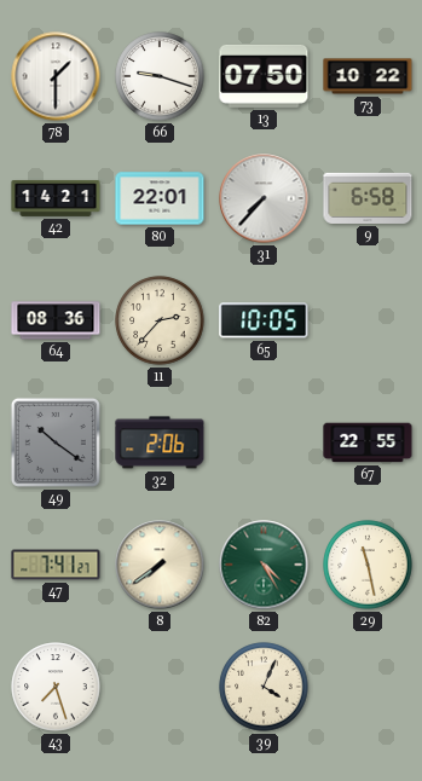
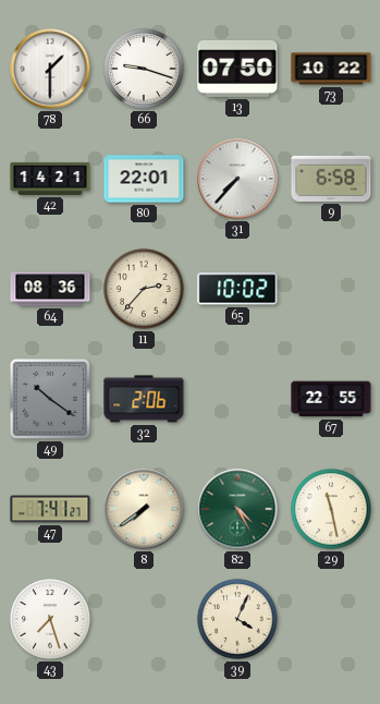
65: 10:05 -> 10:02 (237, 289)
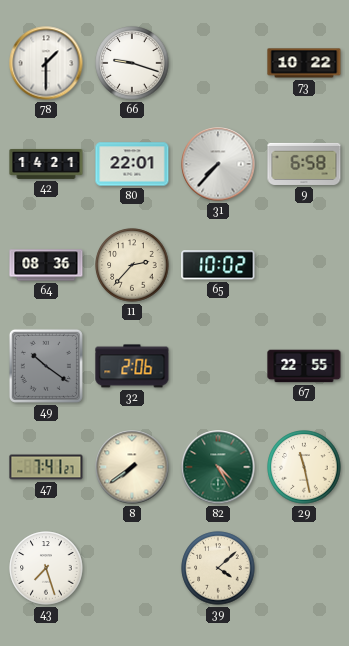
13: 07:50 -> none (237, 69)
39: 4:04 -> 4:08 (218, 568)
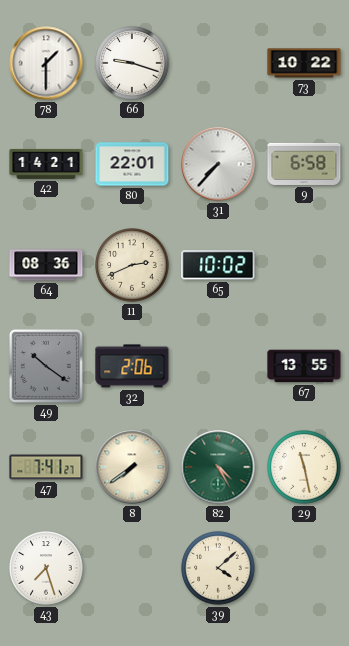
11: 2:37 -> 2:41 (132, 265)
67: 22:55 -> 13:55 (304, 366)
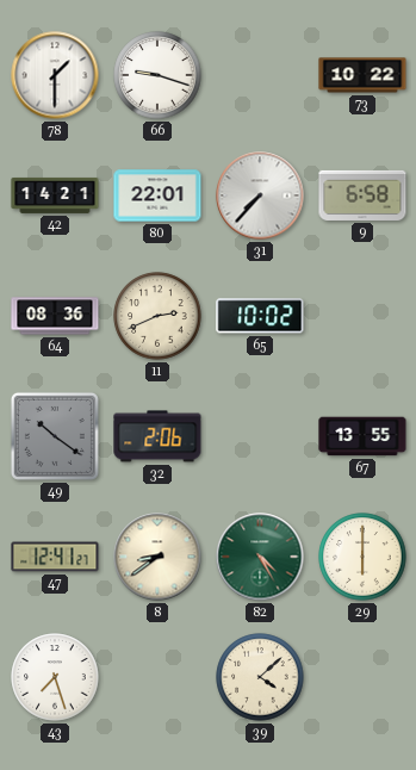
47: 7:41 -> 12:41 (55, 557)
8: 7:39 -> 8:39 (157, 557)
29: 11:28 -> 6:00 (362, 557)
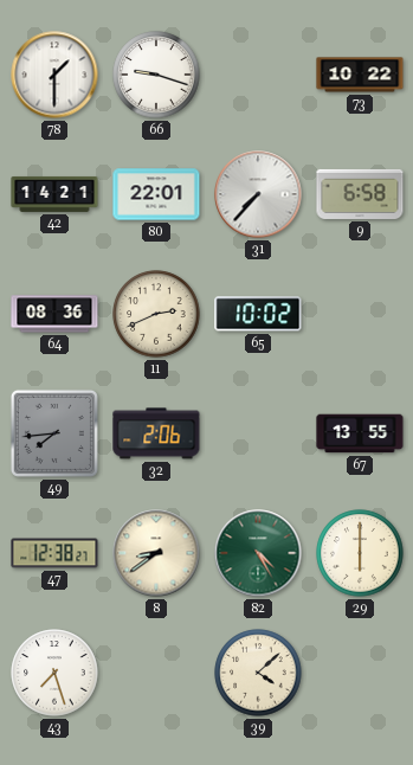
49: 10:21 -> 7:44 (54, 433)
47: 12:41 -> 12:38 (54, 553)
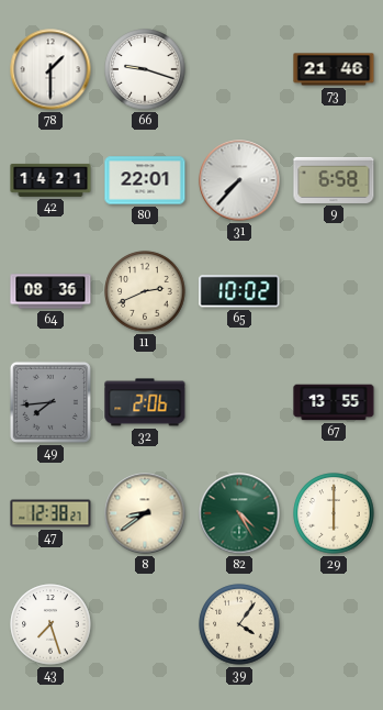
73: 10:22 -> 21:46 (334, 69)
39: 4:08 -> 4:06 (239, 624)
